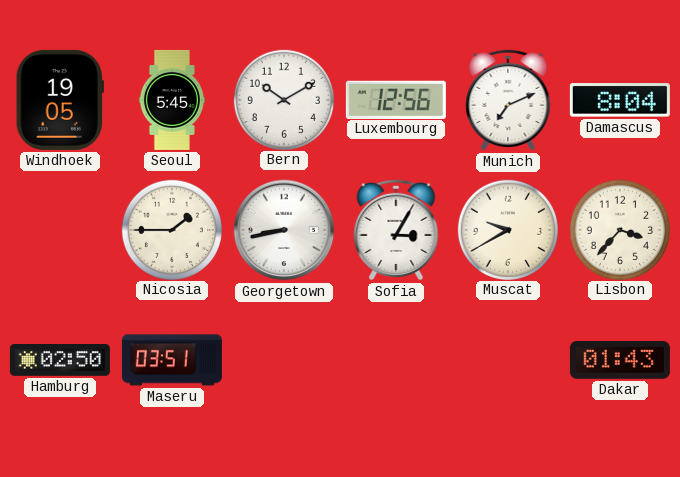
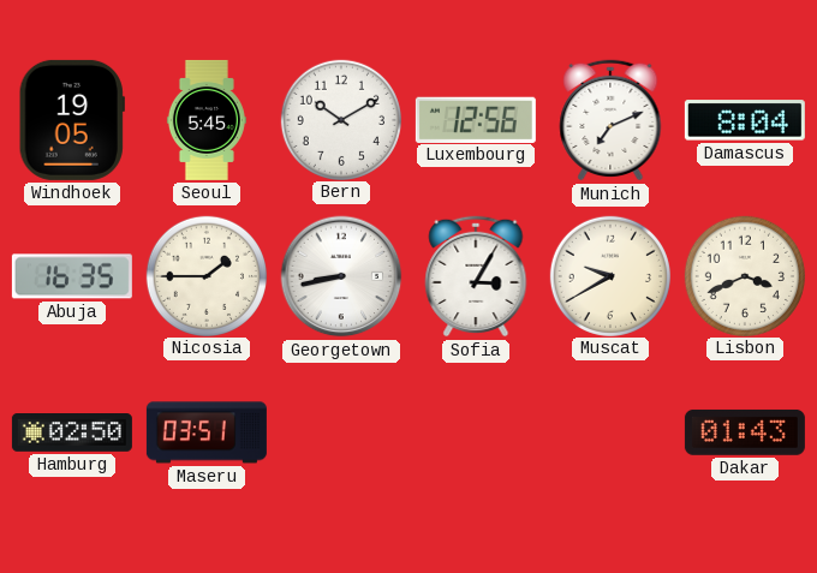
Abuja: none -> 16:35 (72, 276)
Lisbon: 3:37 -> 3:41 (744, 275)
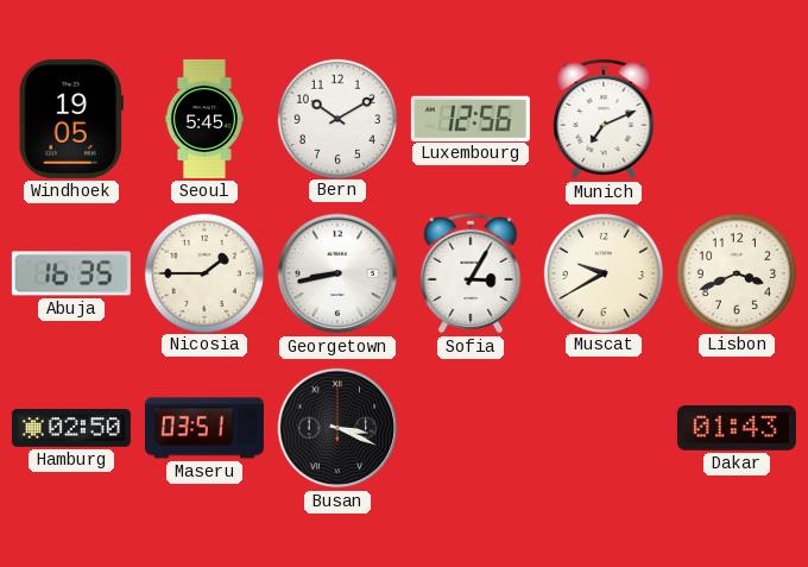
Damascus: 8:04 -> none (745, 120)
Busan: none -> 3:19 (337, 428)
